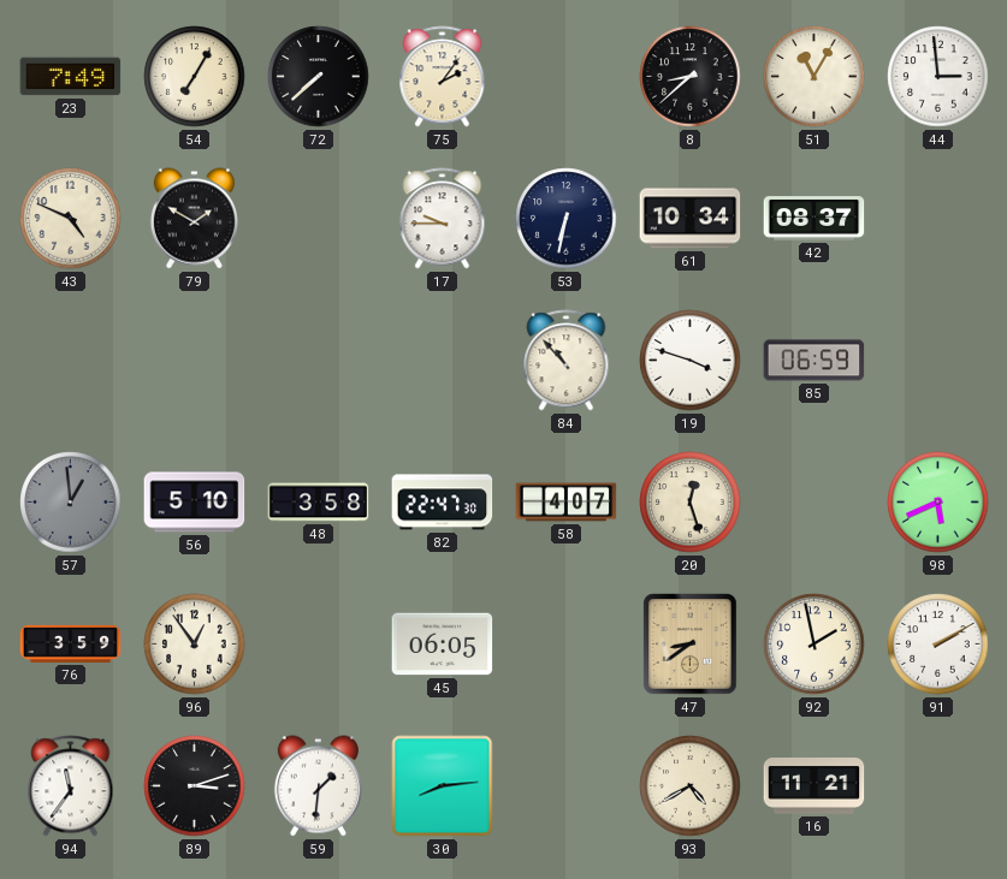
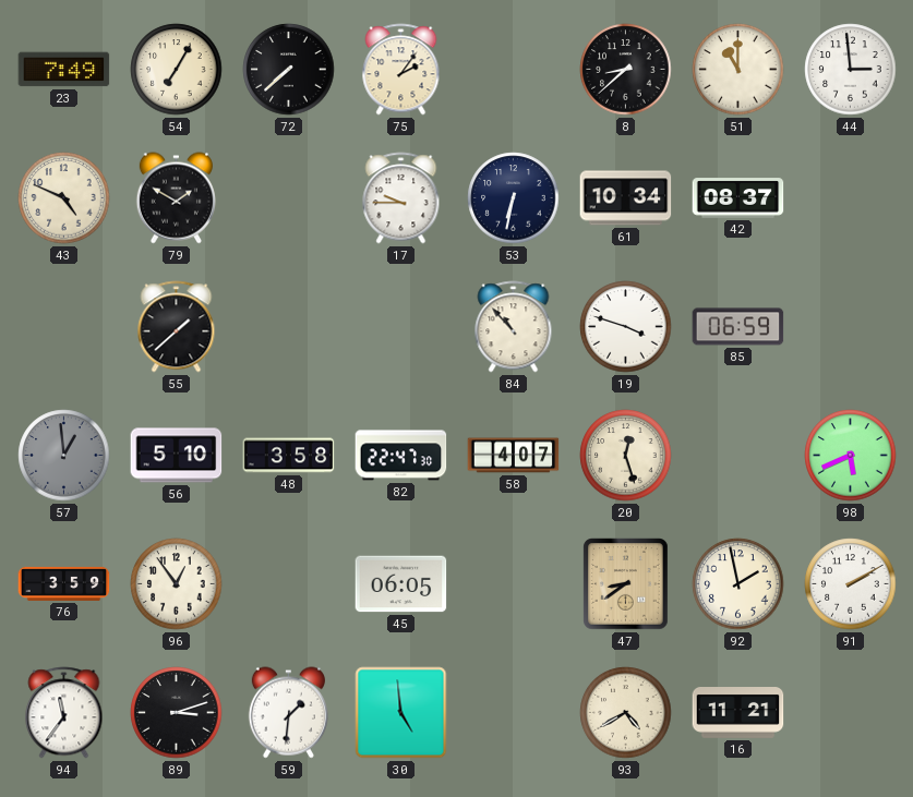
51: 11:05 -> 11:00 (738, 70)
55: none -> 1:38 (177, 327)
30: 8:14 -> 4:59 (401, 713)
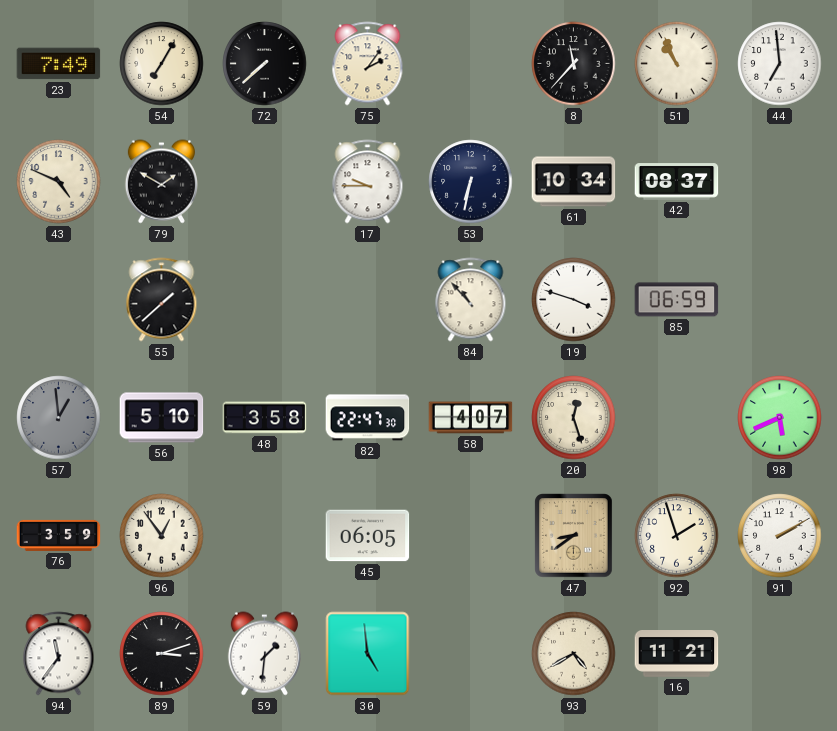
8: 8:38 -> 11:37 (574, 64)
51: 11:00 -> 10:56 (677, 64)
44: 2:59 -> 6:59 (780, 64)
92: 1:58 -> 1:57 (677, 536)
